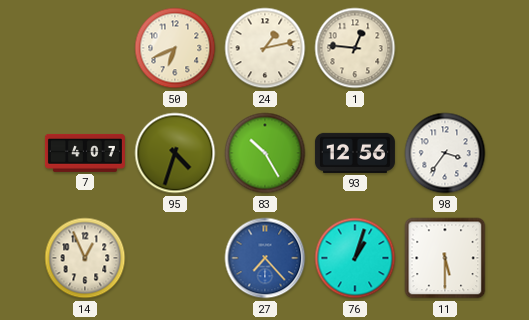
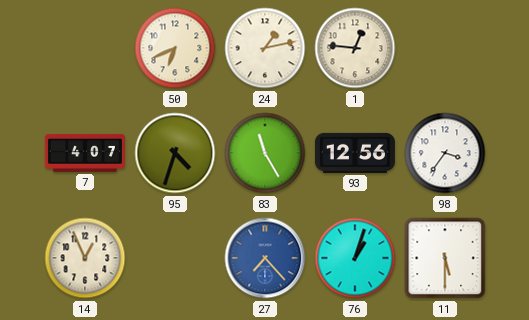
83: 10:25 -> 11:25 (265, 153)
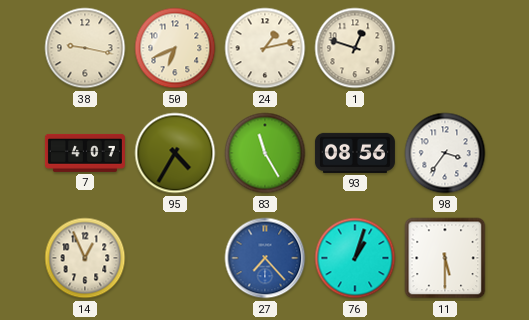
38: none -> 9:17 (85, 48)
1: 12:46 -> 12:48 (355, 48)
95: 4:33 -> 4:35 (175, 153)
93: 12:56 -> 08:56 (355, 153)
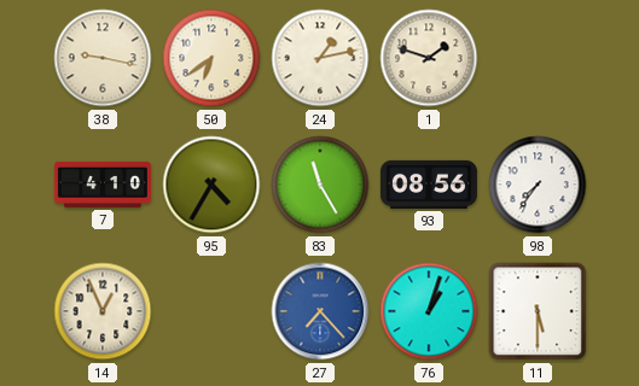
50: 6:41 -> 6:39 (211, 58)
1: 12:48 -> 1:48 (429, 58)
7: 4:07 -> 4:10 (103, 185)
98: 3:36 -> 7:36 (538, 185)
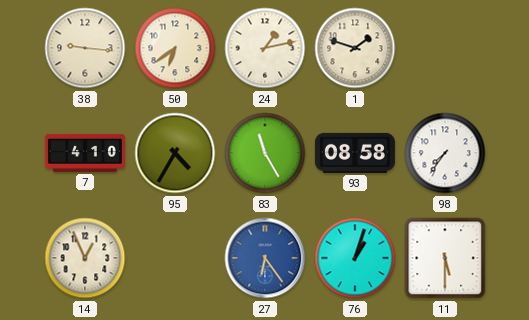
38: 9:17 -> 9:16 (85, 48)
93: 08:56 -> 08:58 (355, 153)
27: 7:23 -> 6:24 (265, 258)
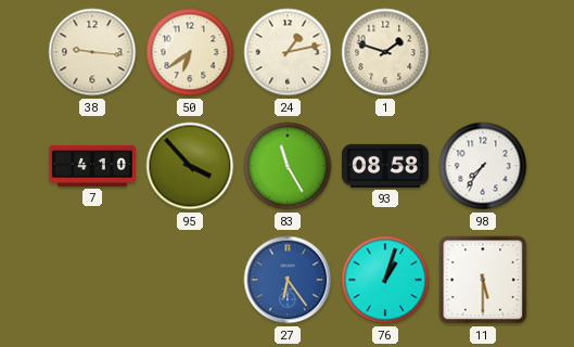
95: 4:35 -> 3:53 (190, 166)
14: 12:56 -> none (85, 258)
